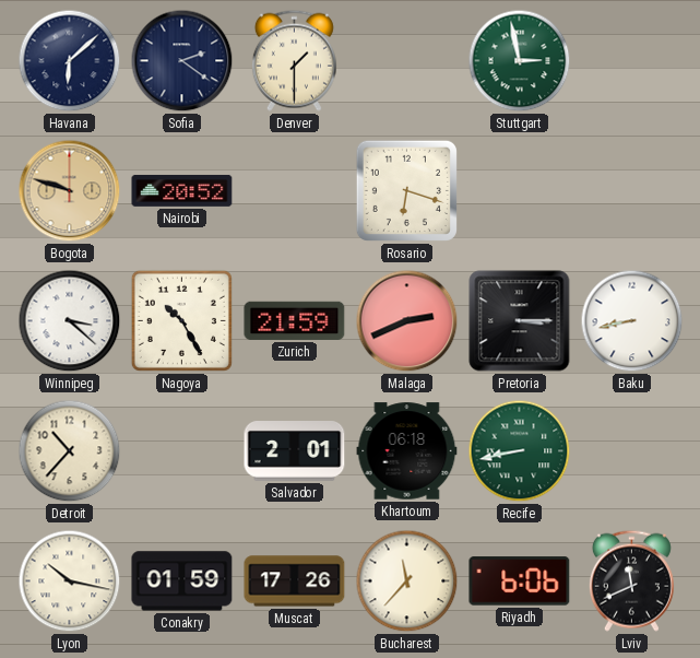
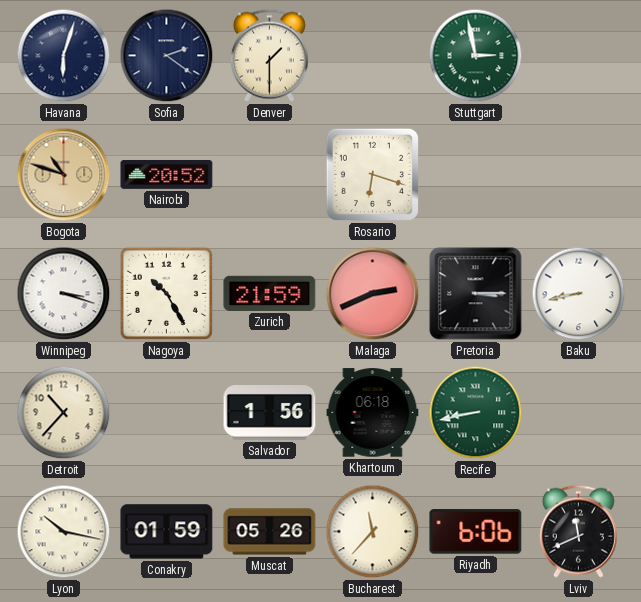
Havana: 6:08 -> 6:03 (64, 56)
Bogota: 9:48 -> 10:48 (64, 175)
Winnipeg: 3:22 -> 3:18 (64, 294)
Salvador: 2:01 -> 1:56 (270, 413)
Muscat: 17:26 -> 05:26 (270, 532)
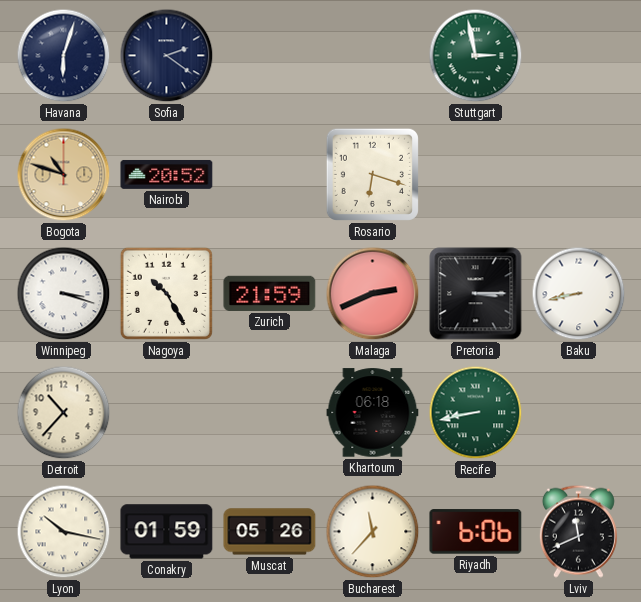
Denver: 1:30 -> none (269, 55)
Salvador: 1:56 -> none (270, 413)
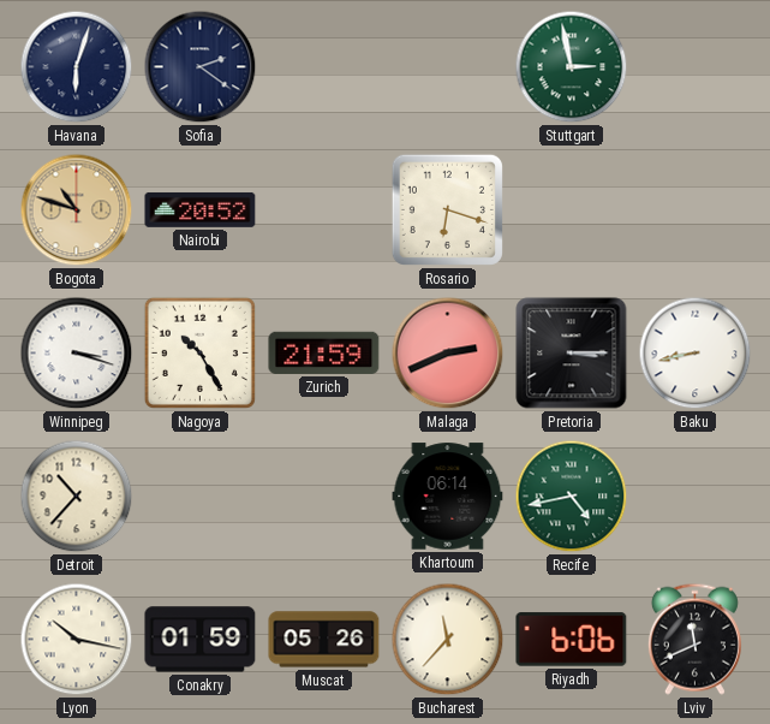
Khartoum: 06:18 -> 06:14 (448, 497)
Recife: 8:43 -> 4:43 (572, 497)
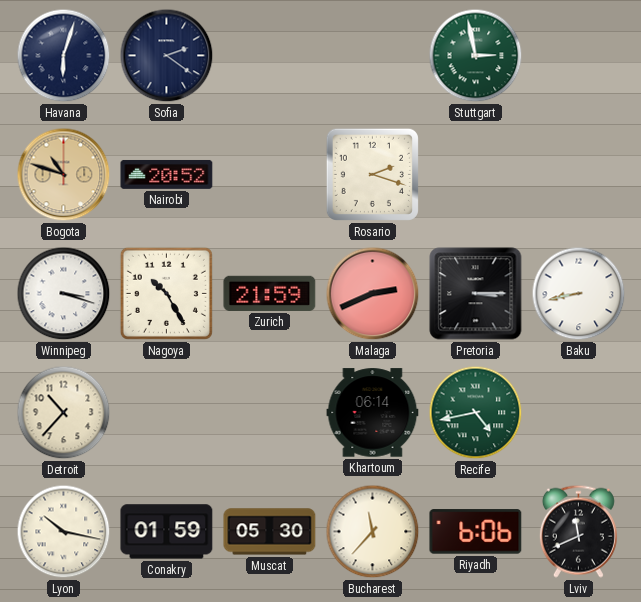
Rosario: 6:18 -> 2:18 (372, 174)
Muscat: 05:26 -> 05:30 (270, 532)
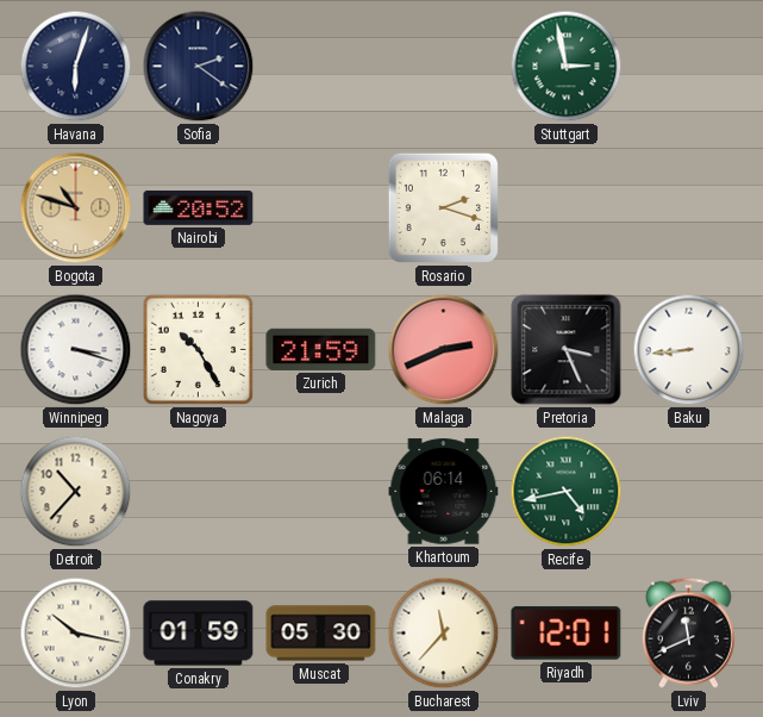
Pretoria: 3:15 -> 3:26 (567, 350)
Baku: 8:43 -> 8:44 (689, 350)
Riyadh: 6:06 -> 12:01 (567, 634)
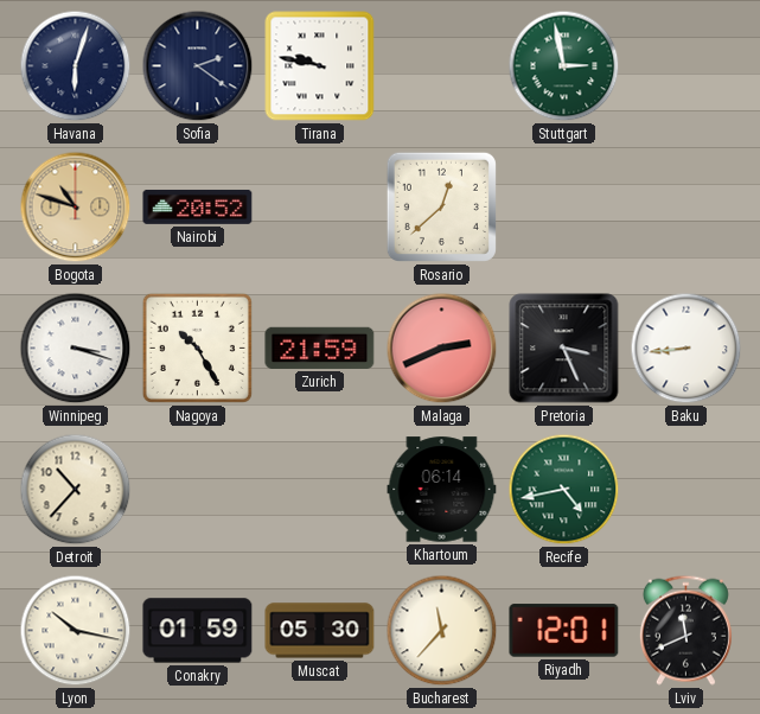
Tirana: none -> 9:47 (320, 66)
Rosario: 2:18 -> 12:38 (441, 206)
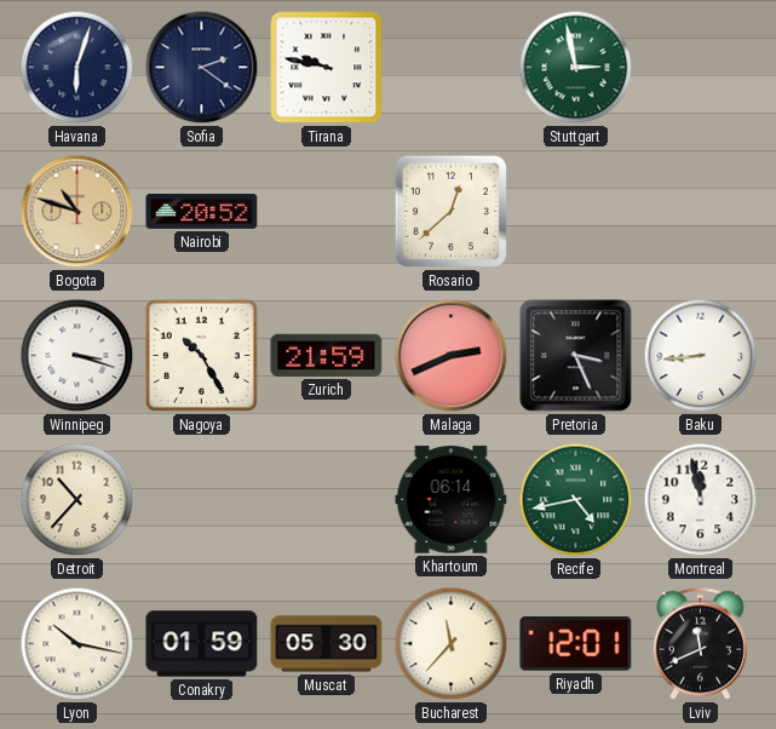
Montreal: none -> 11:58 (701, 500)
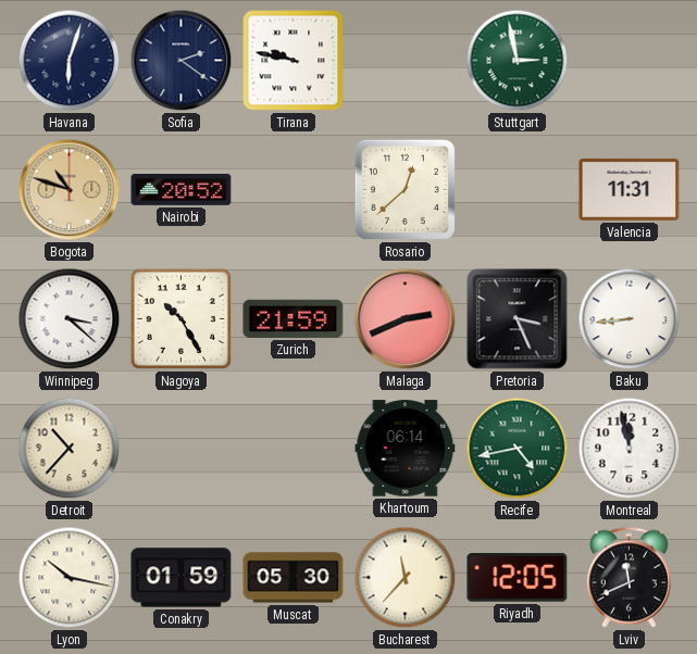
Valencia: none -> 11:31 (630, 189)
Winnipeg: 3:18 -> 3:22 (70, 319)
Riyadh: 12:01 -> 12:05 (518, 578)
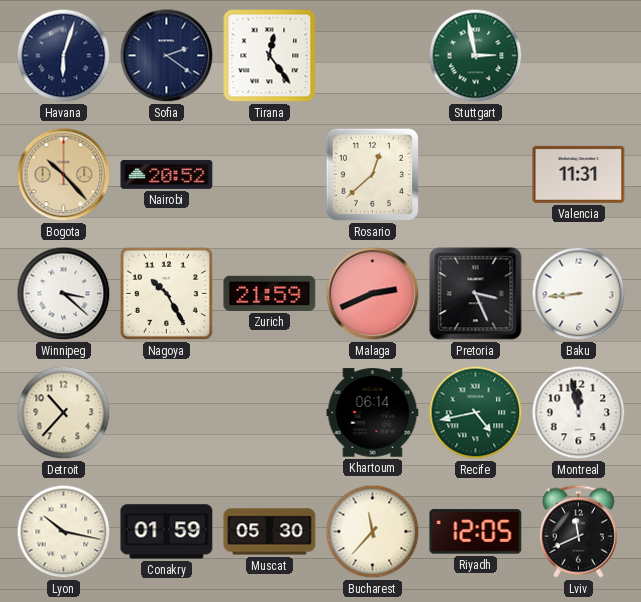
Tirana: 9:47 -> 12:24 (270, 56)
Bogota: 10:48 -> 10:23 (64, 175)
